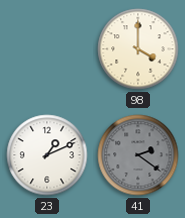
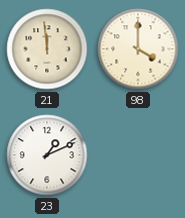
21: none -> 11:59 (47, 49)
41: 2:21 -> none (138, 155)
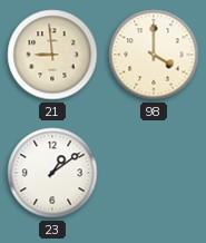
21: 11:59 -> 8:59 (52, 55)
23: 1:11 -> 1:09 (52, 173)
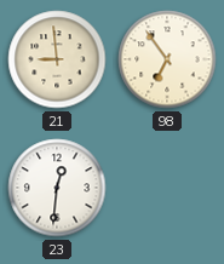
98: 4:00 -> 6:54 (167, 59)
23: 1:09 -> 12:31 (57, 188)
